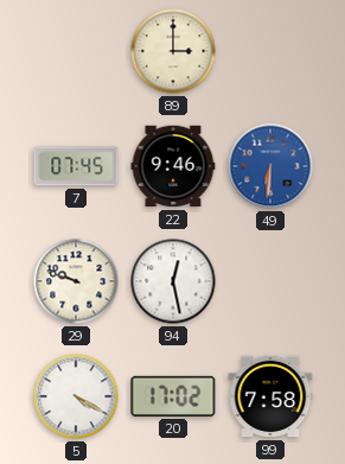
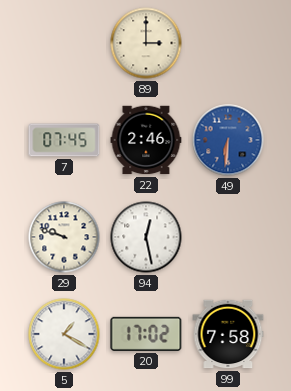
22: 9:46 -> 2:46 (146, 140)
5: 4:20 -> 1:20 (64, 334)
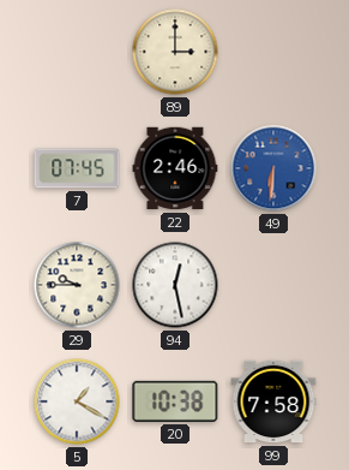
29: 9:48 -> 9:45 (77, 285)
20: 17:02 -> 10:38 (175, 401)
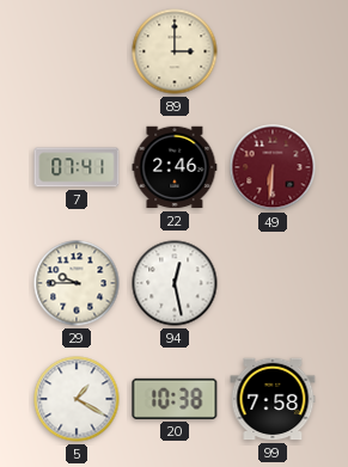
7: 07:45 -> 07:41 (77, 167)
49 dial: blue -> burgundy (273, 167)
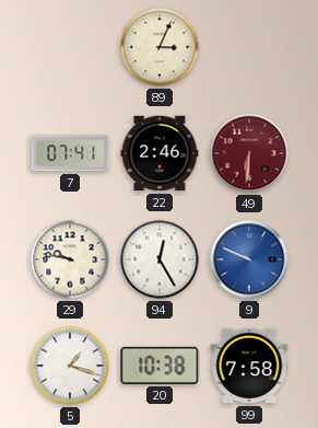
89: 3:00 -> 3:04 (160, 47)
29: 9:45 -> 9:47 (70, 259)
94: 12:28 -> 12:25 (160, 259)
9: none -> 9:49 (249, 259)
5: 1:20 -> 1:18 (70, 366)
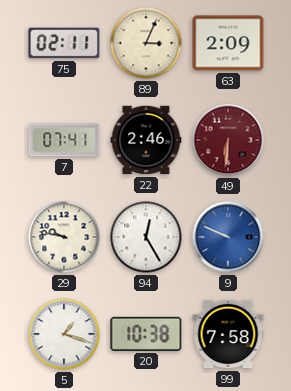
75: none -> 02:11 (64, 43)
63: none -> 2:09 (228, 43)
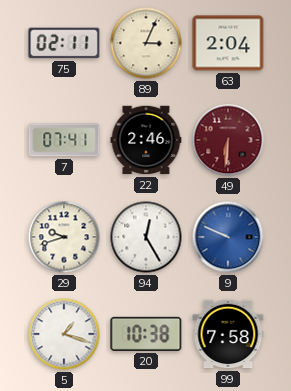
63: 2:09 -> 2:04 (228, 43)
29: 9:47 -> 9:42 (64, 237)
